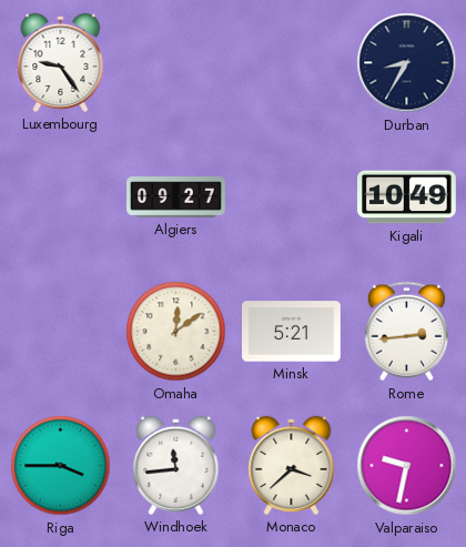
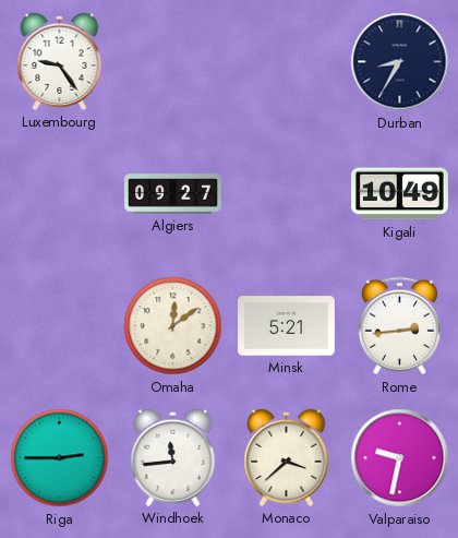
Riga: 3:45 -> 2:45 (60, 458)
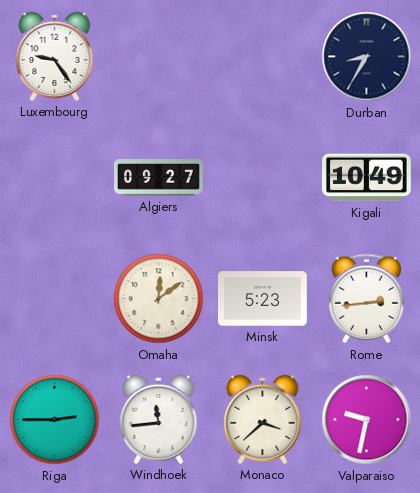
Minsk: 5:21 -> 5:23 (263, 299)
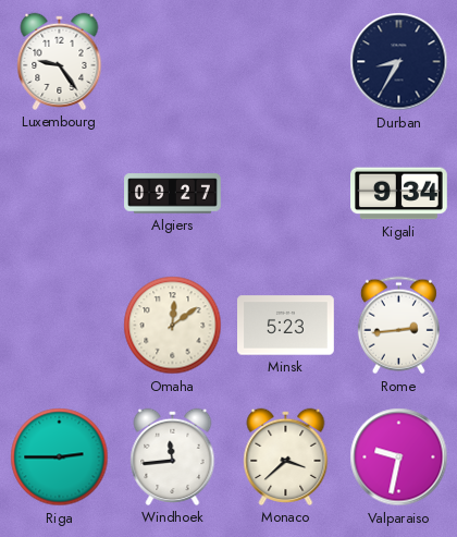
Kigali: 10:49 -> 9:34 (399, 194)
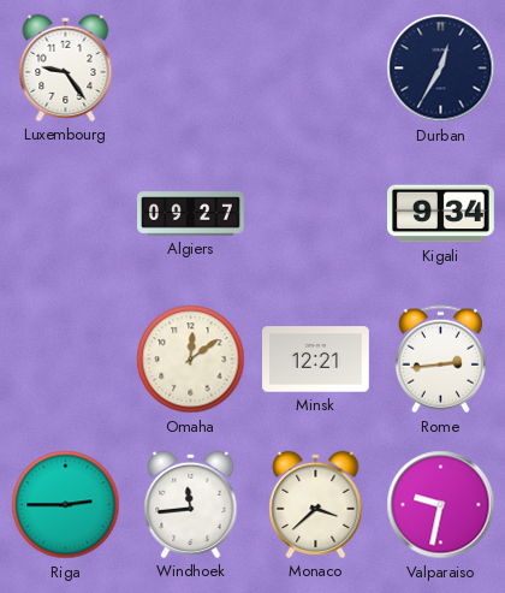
Durban: 8:35 -> 12:35 (441, 69)
Minsk: 5:23 -> 12:21 (316, 360)
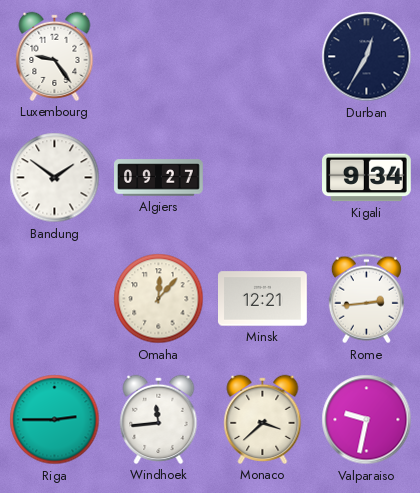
Bandung: none -> 1:51 (55, 178)
Omaha: 12:09 -> 12:07 (159, 299)
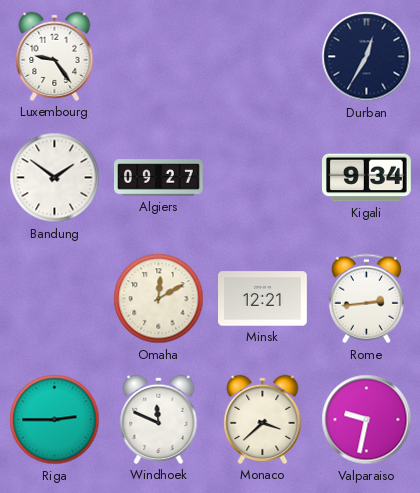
Omaha: 12:07 -> 12:10 (159, 299)
Windhoek: 11:44 -> 11:49 (159, 419)
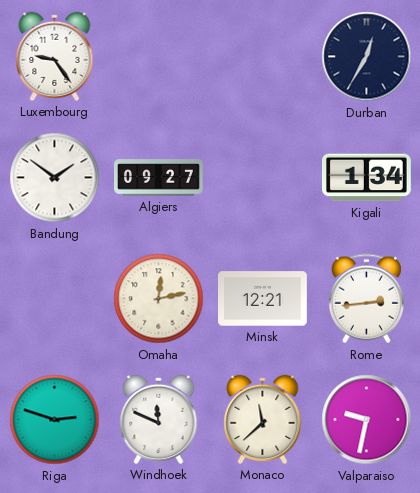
Kigali: 9:34 -> 1:34 (367, 178)
Omaha: 12:10 -> 12:13 (159, 299)
Riga: 2:45 -> 2:48 (55, 420)
Monaco: 3:38 -> 11:38 (263, 419)
